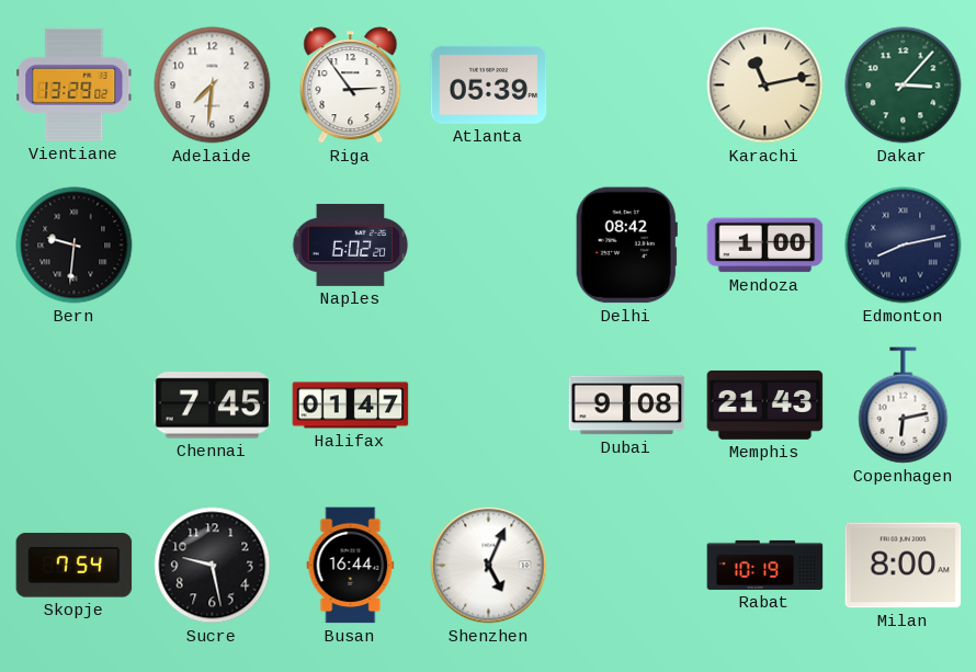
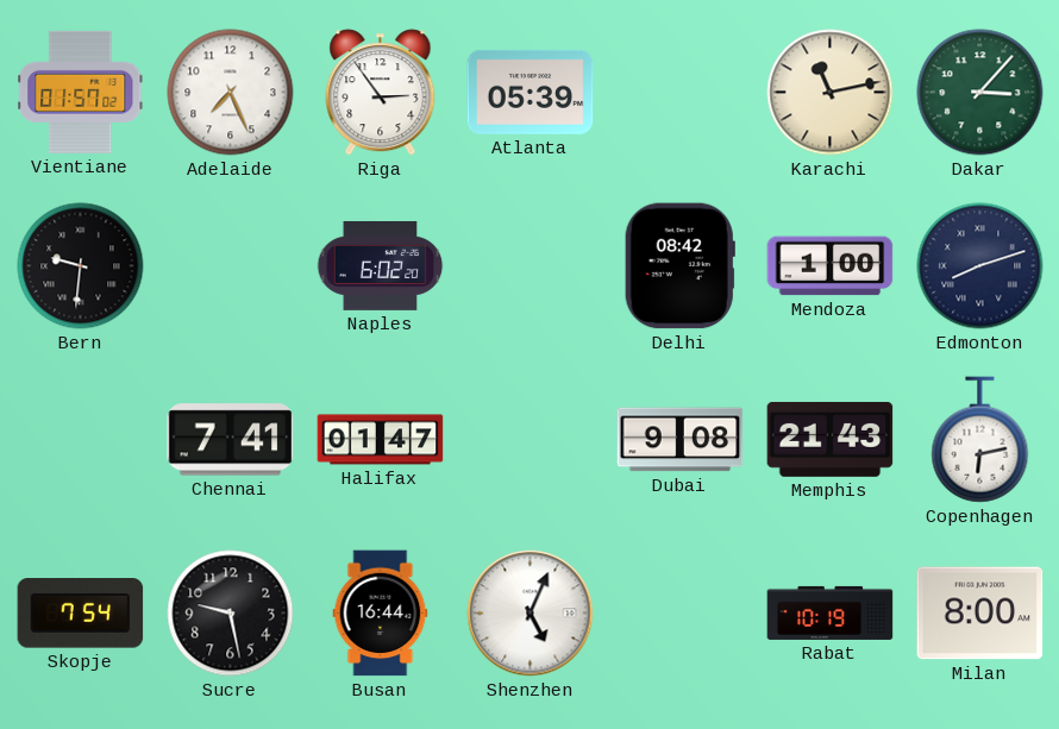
Vientiane: 13:29 -> 01:57 (81, 92)
Adelaide: 7:31 -> 7:26 (231, 93)
Edmonton: 8:13 -> 8:12 (980, 266)
Chennai: 7:45 -> 7:41 (231, 440)
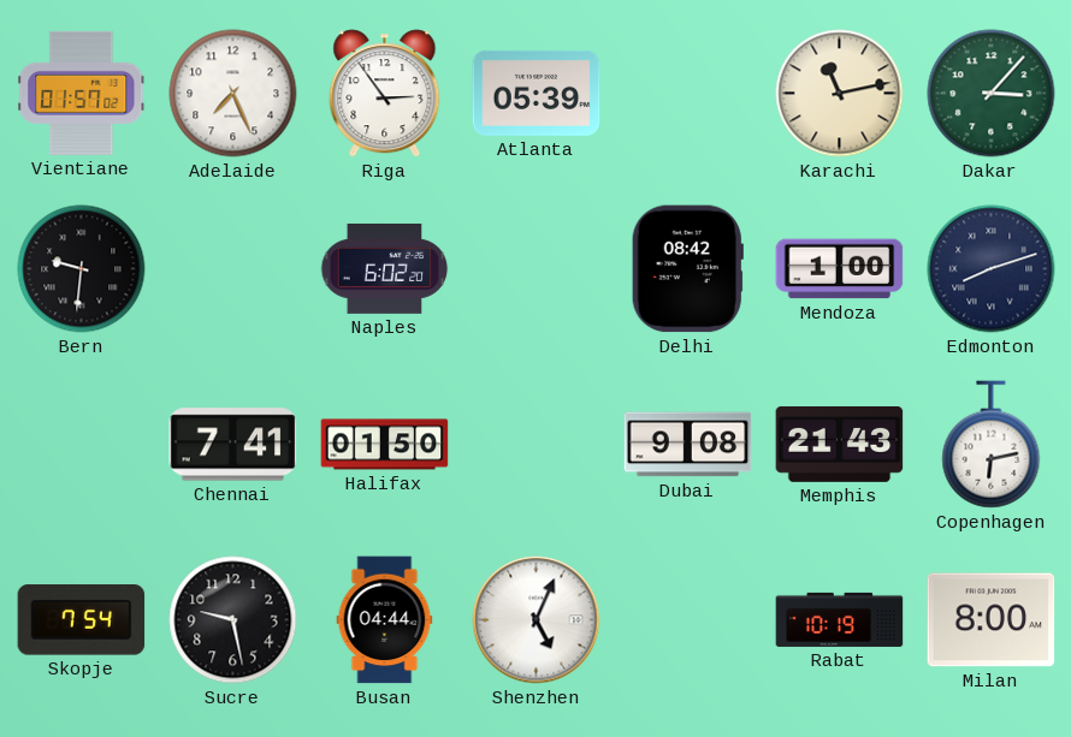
Halifax: 01:47 -> 01:50 (385, 445)
Busan: 16:44 -> 04:44 (385, 620)
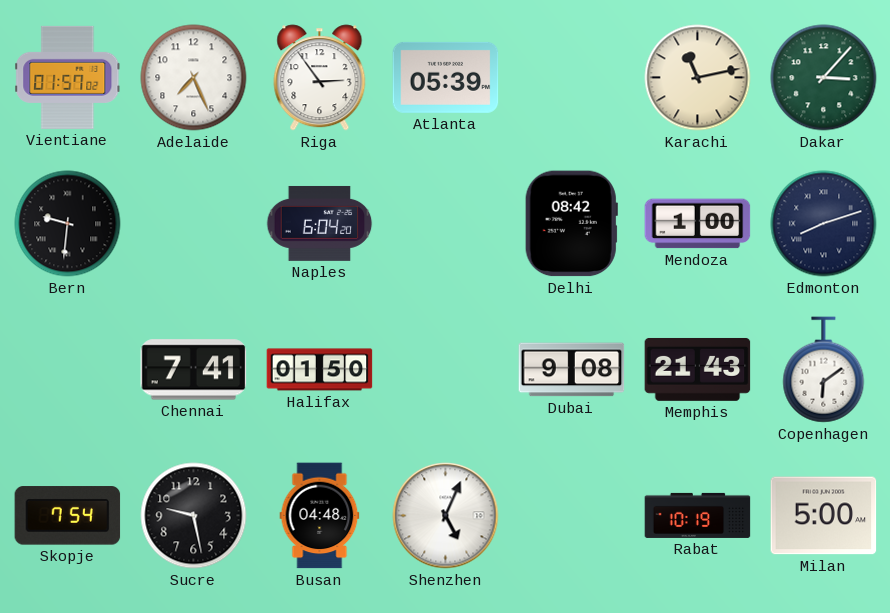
Naples: 6:02 -> 6:04 (320, 223)
Copenhagen: 6:13 -> 6:09 (824, 370)
Busan: 04:44 -> 04:48 (320, 516)
Milan: 8:00 -> 5:00 (824, 516)
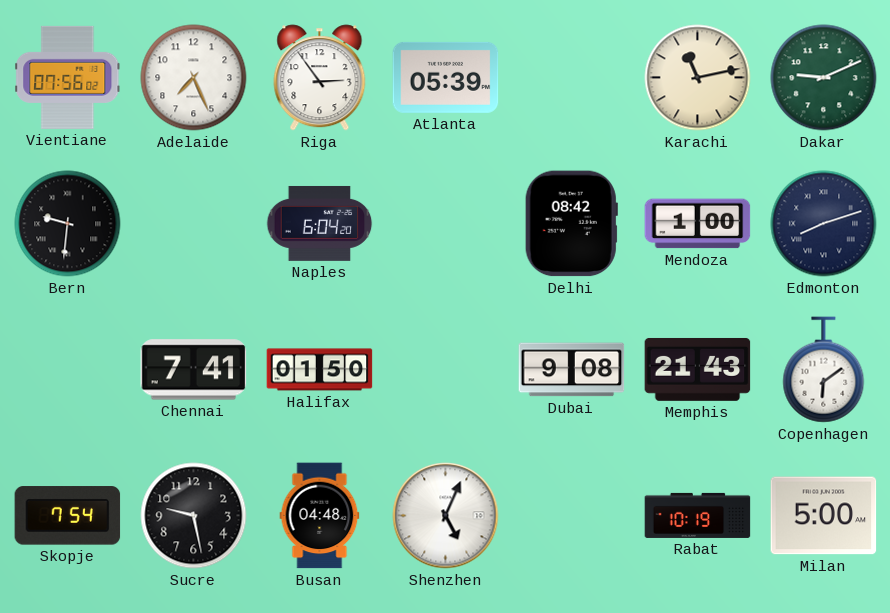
Vientiane: 01:57 -> 07:56 (68, 77)
Dakar: 3:07 -> 9:11 (824, 78)
